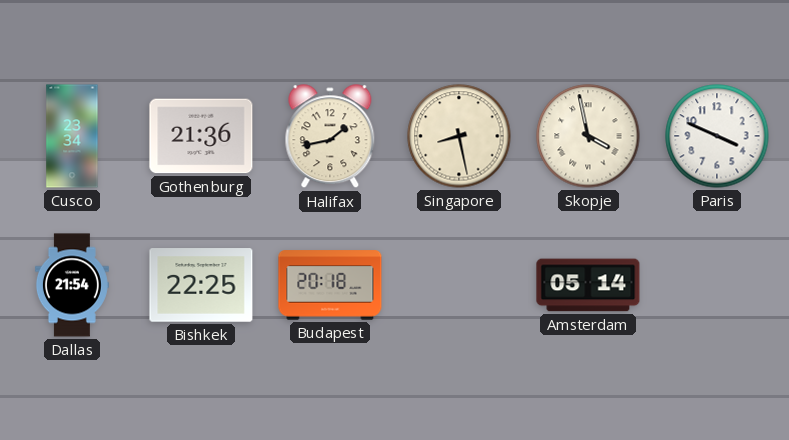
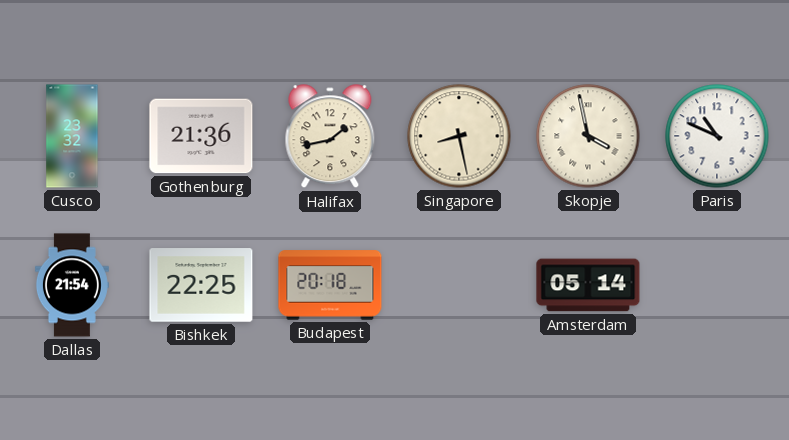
Cusco: 23:34 -> 23:32 (72, 136)
Paris: 3:49 -> 10:49 (717, 136)
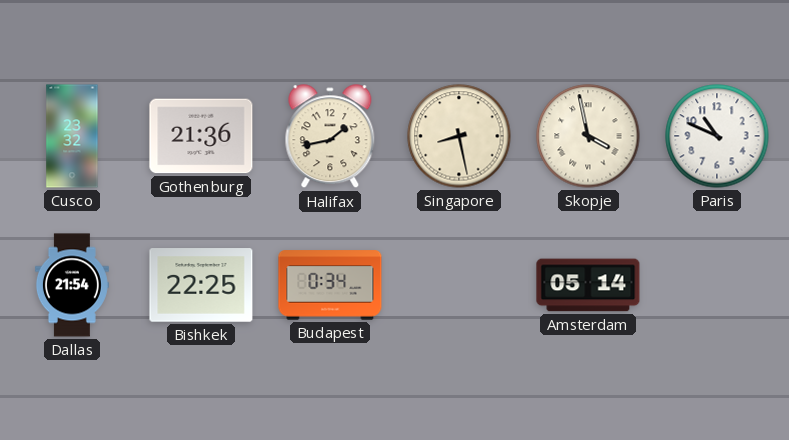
Budapest: 20:18 -> 0:34 (330, 285)
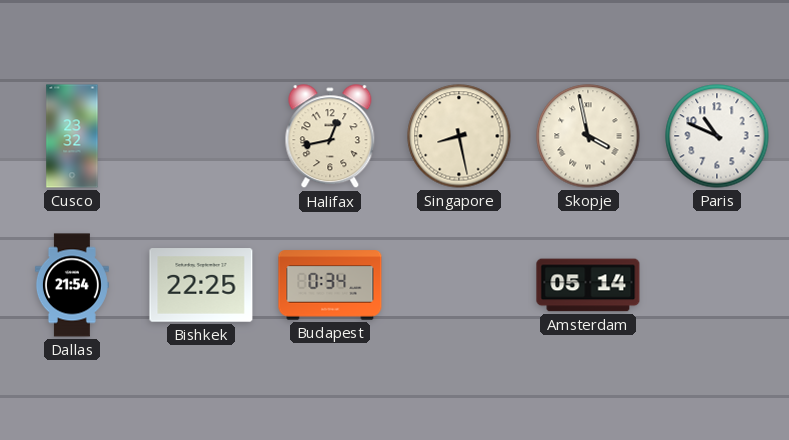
Gothenburg: 21:36 -> none (201, 136)
Halifax: 1:43 -> 12:43 (330, 137)
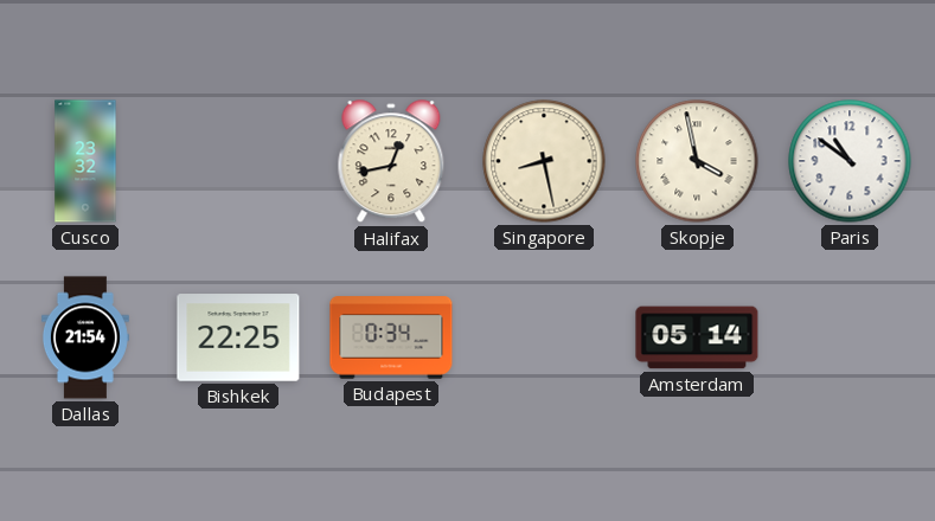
Paris: 10:49 -> 10:51 (850, 161)
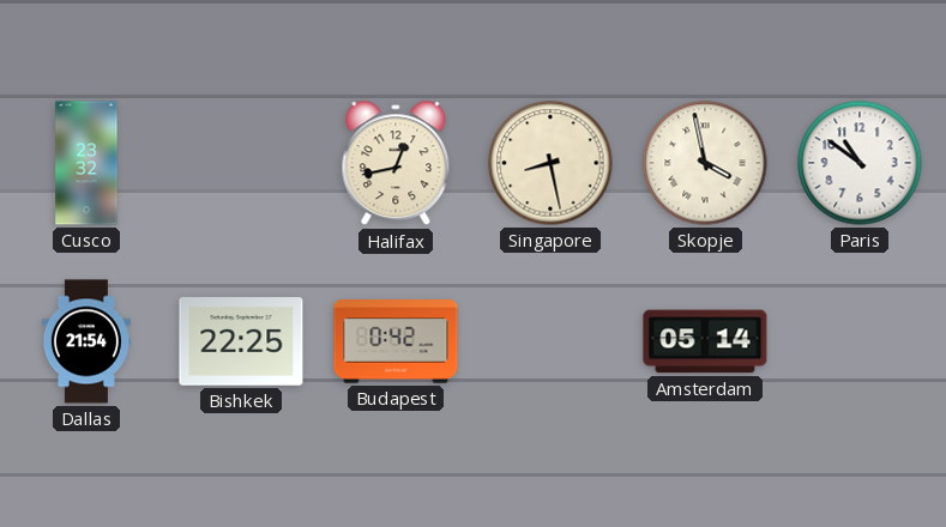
Budapest: 0:34 -> 0:42 (396, 341)
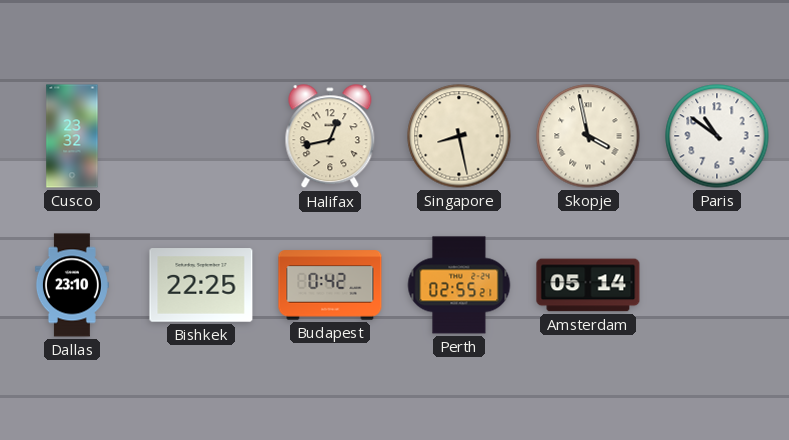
Dallas: 21:54 -> 23:10 (72, 285)
Perth: none -> 02:55 (459, 285)
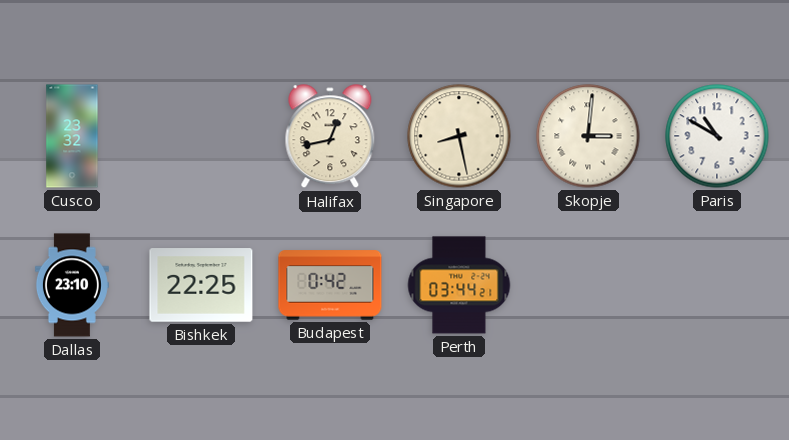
Skopje: 3:58 -> 3:01 (588, 136)
Paris: 10:51 -> 10:50 (717, 136)
Perth: 02:55 -> 03:44 (459, 285)
Amsterdam: 05:14 -> none (588, 285)
